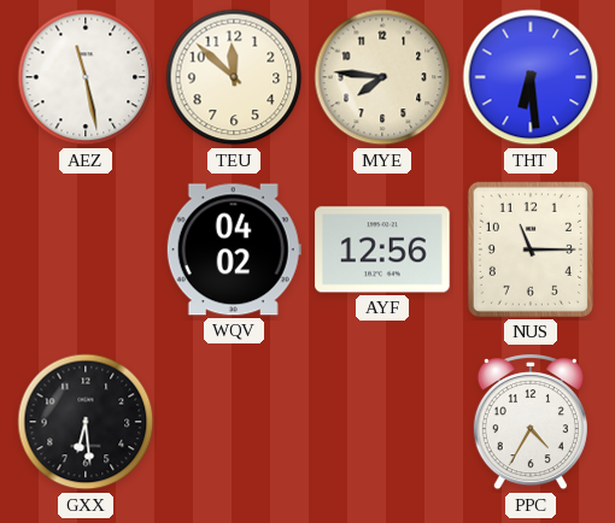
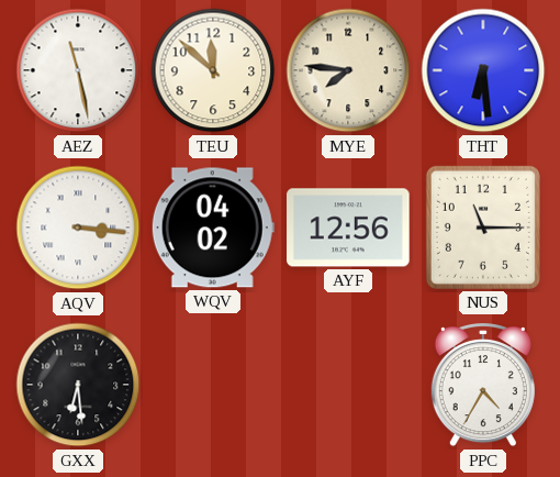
AQV: none -> 3:16 (78, 228)
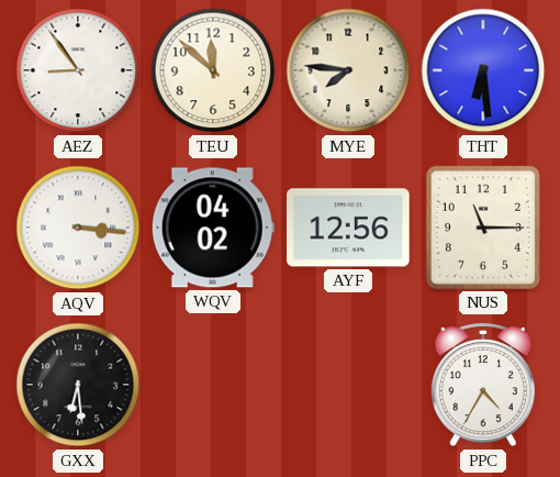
AEZ: 11:28 -> 8:54 (78, 70)
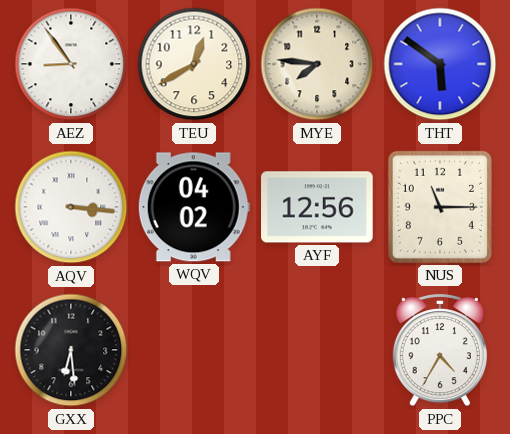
TEU: 11:52 -> 12:40 (194, 64)
THT: 6:29 -> 5:51 (440, 64)
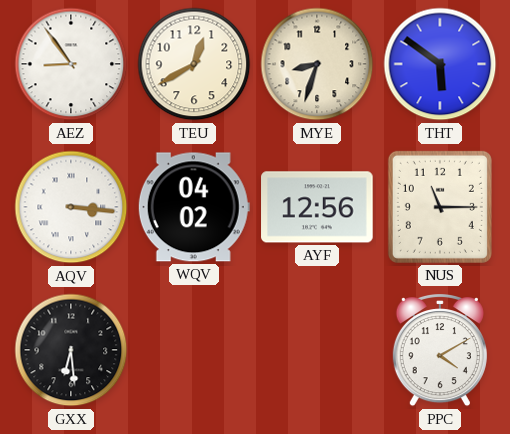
MYE: 7:46 -> 8:33 (317, 64)
PPC: 4:35 -> 4:10 (440, 351)
